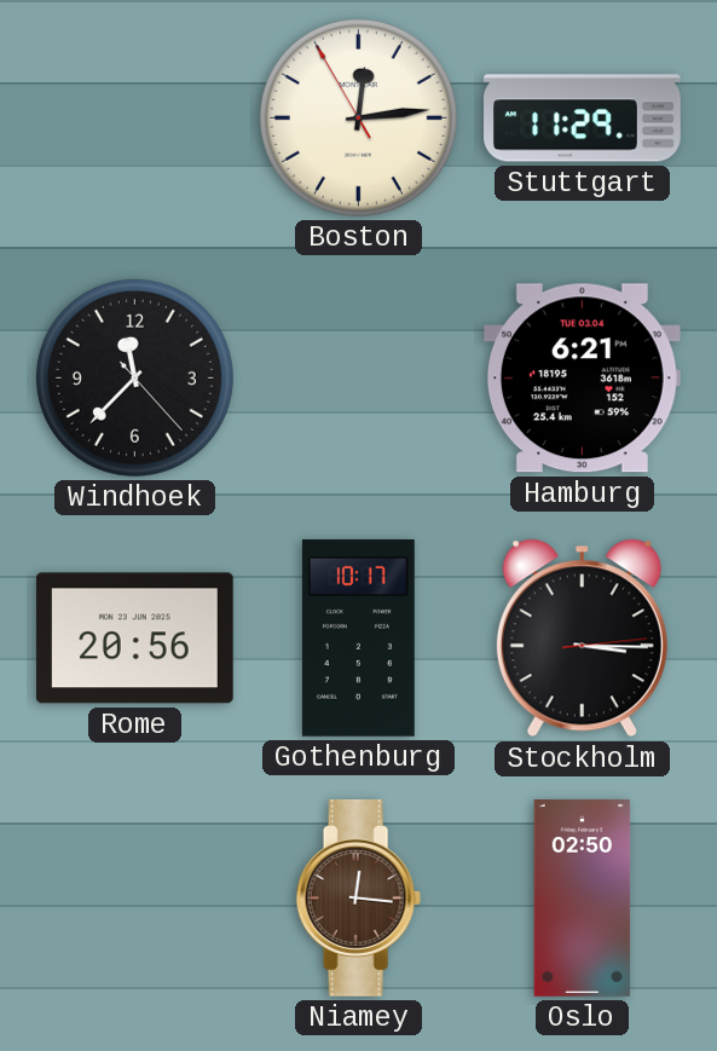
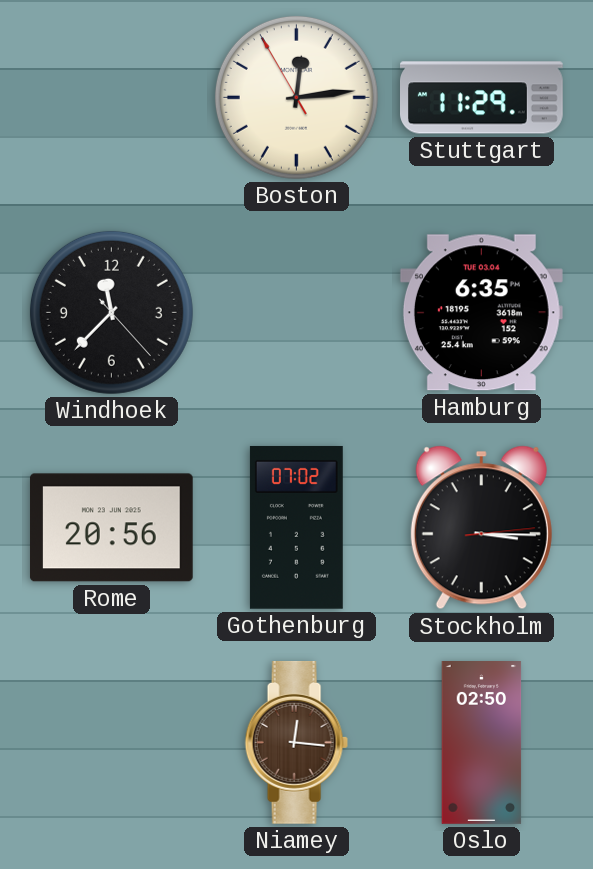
Hamburg: 6:21 -> 6:35 (481, 313)
Gothenburg: 10:17 -> 07:02 (296, 527)
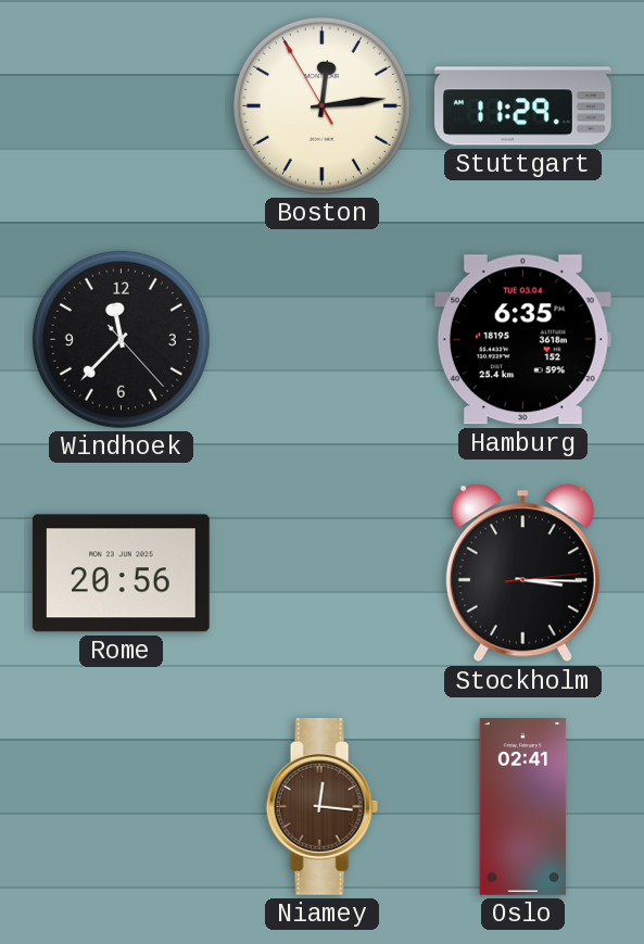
Gothenburg: 07:02 -> none (296, 527)
Oslo: 02:50 -> 02:41 (523, 807)
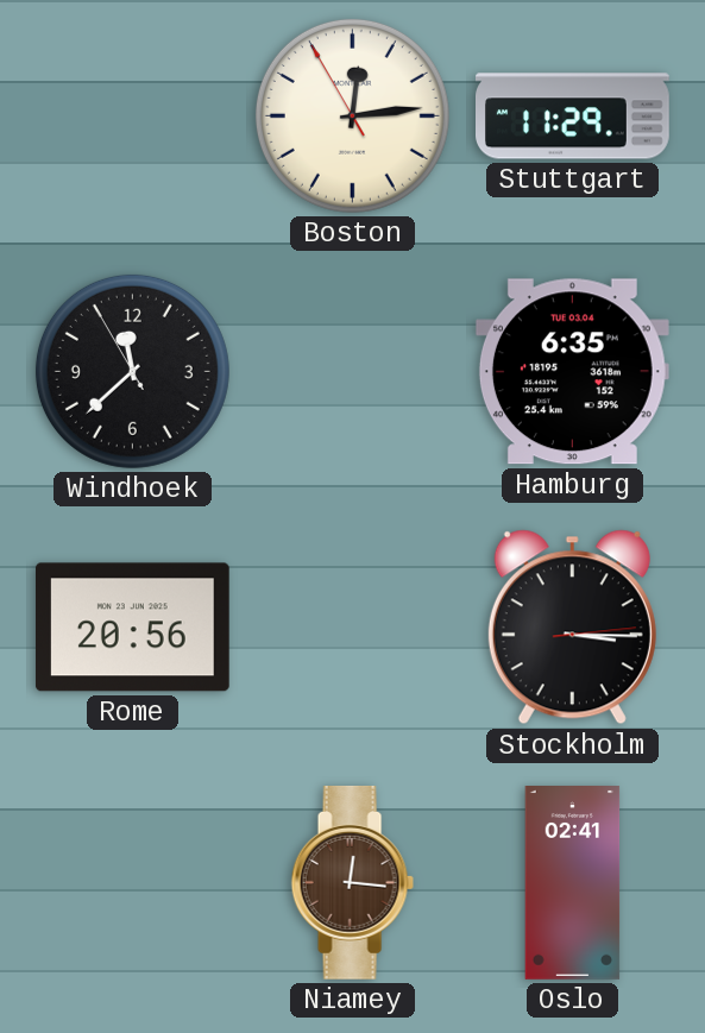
Windhoek: 11:37:23 -> 11:37:55 (132, 371)
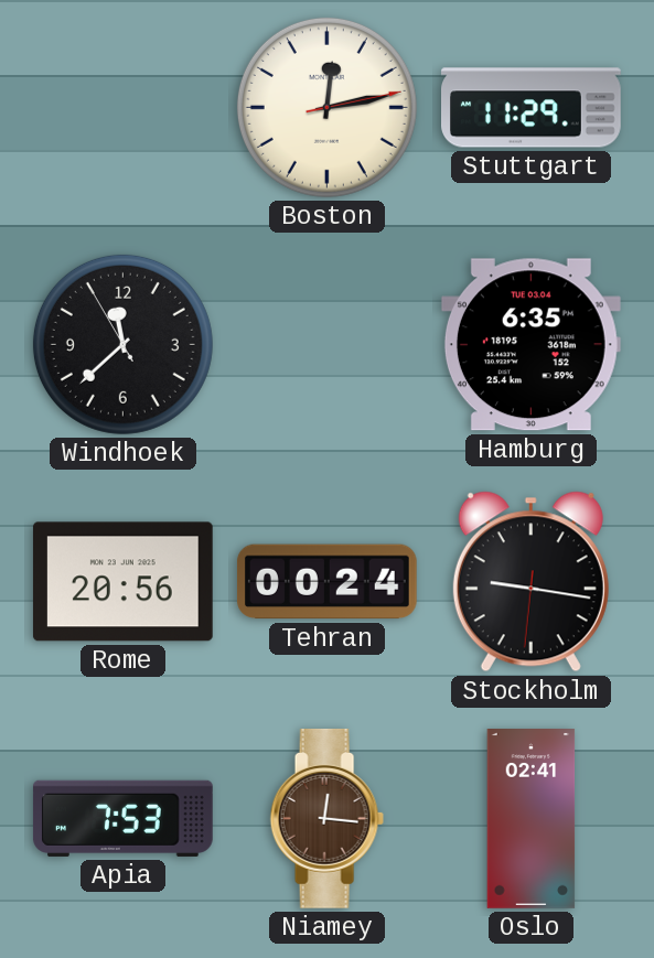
Boston: 12:13:55 -> 12:13:13 (326, 107)
Tehran: none -> 00:24 (326, 582)
Stockholm: 3:15 -> 9:16 (530, 582)
Apia: none -> 7:53 (122, 818)
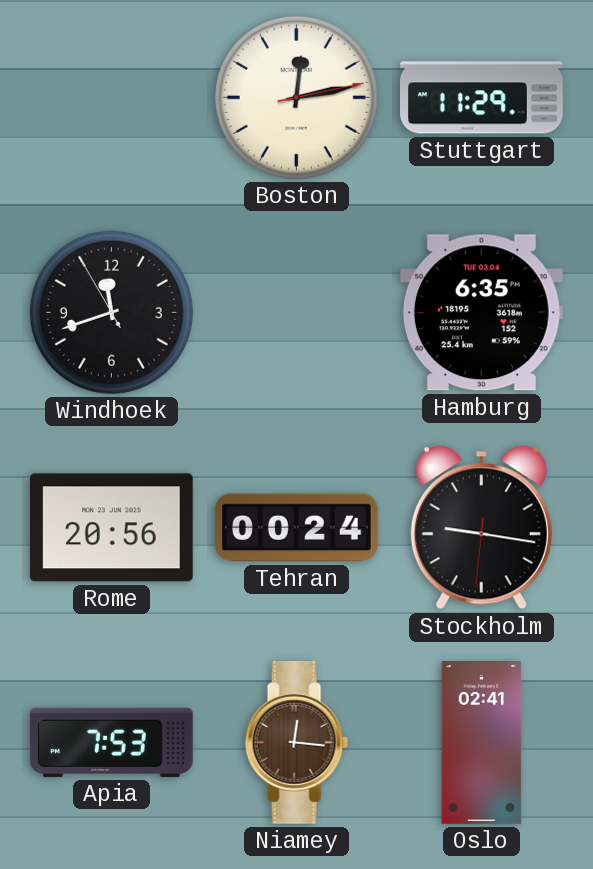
Windhoek: 11:37 -> 11:41 (111, 312)
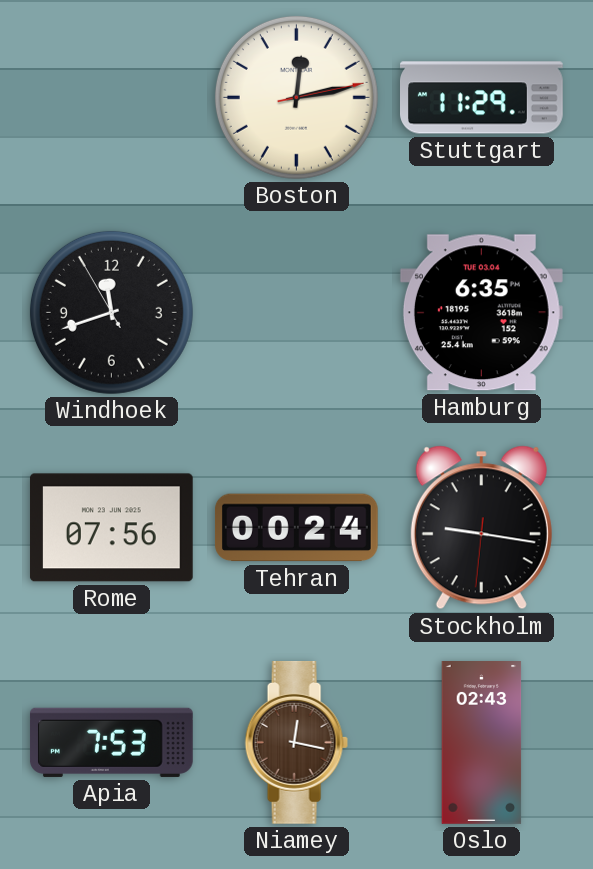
Rome: 20:56 -> 07:56 (111, 528)
Niamey: 12:16 -> 12:17 (296, 742)
Oslo: 02:41 -> 02:43 (482, 743)
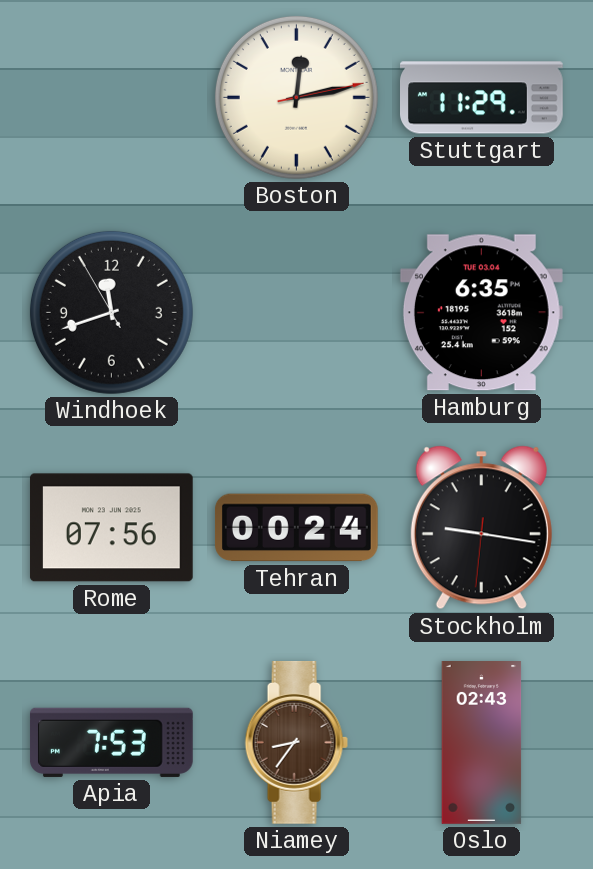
Niamey: 12:17 -> 8:36 (296, 742)
